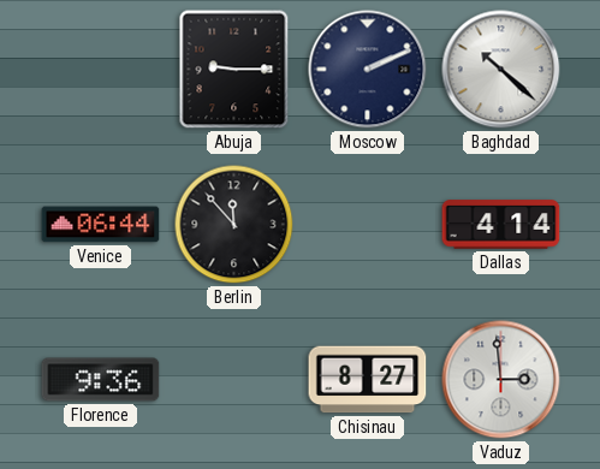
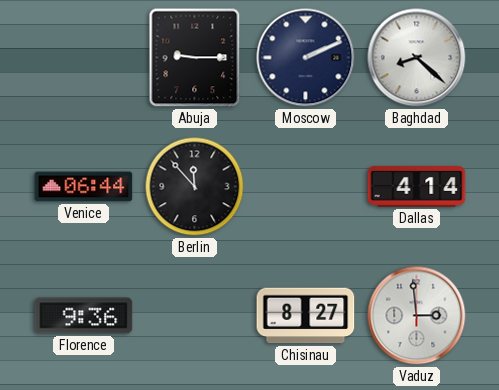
Baghdad: 10:22 -> 8:22 (417, 58)
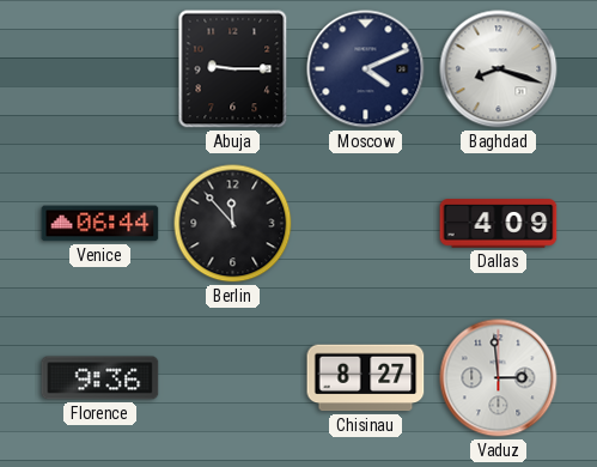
Moscow: 2:11 -> 4:11 (366, 69)
Baghdad: 8:22 -> 8:18 (499, 69)
Dallas: 4:14 -> 4:09 (499, 224)
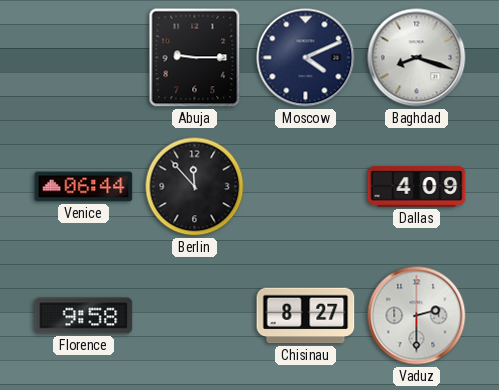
Florence: 9:36 -> 9:58 (84, 316)
Vaduz: 2:59 -> 2:30 (417, 316)
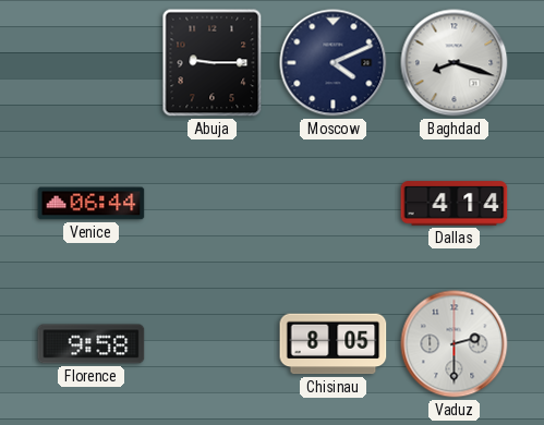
Berlin: 11:53 -> none (195, 187)
Dallas: 4:09 -> 4:14 (455, 204)
Chisinau: 8:27 -> 8:05 (334, 344)
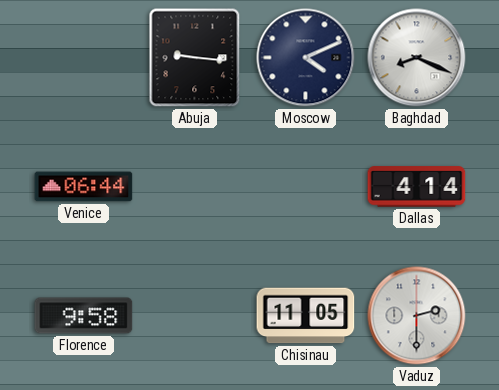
Abuja: 9:15 -> 9:16 (195, 58)
Baghdad: 8:18 -> 8:19 (417, 58)
Chisinau: 8:05 -> 11:05 (306, 316)
